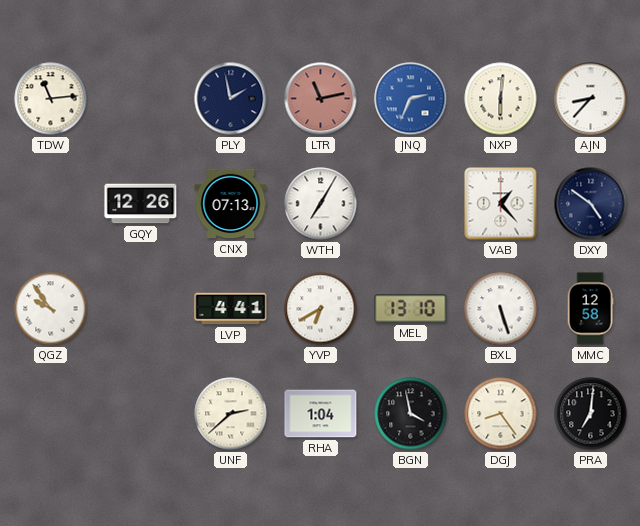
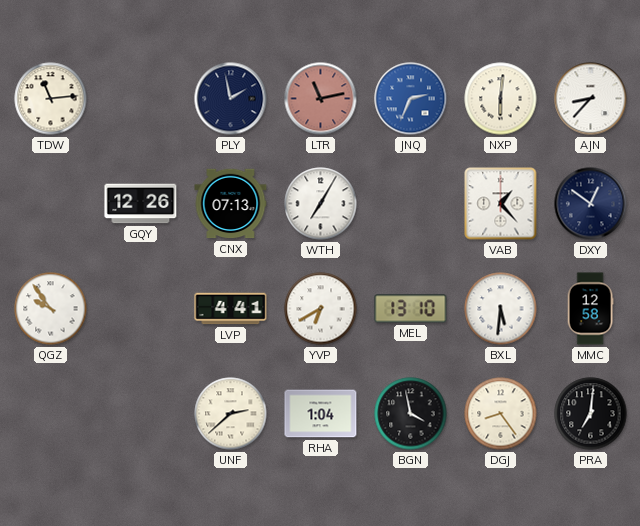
DXY: 4:51 -> 12:51 (591, 204)
BXL: 5:27 -> 5:31 (501, 309)
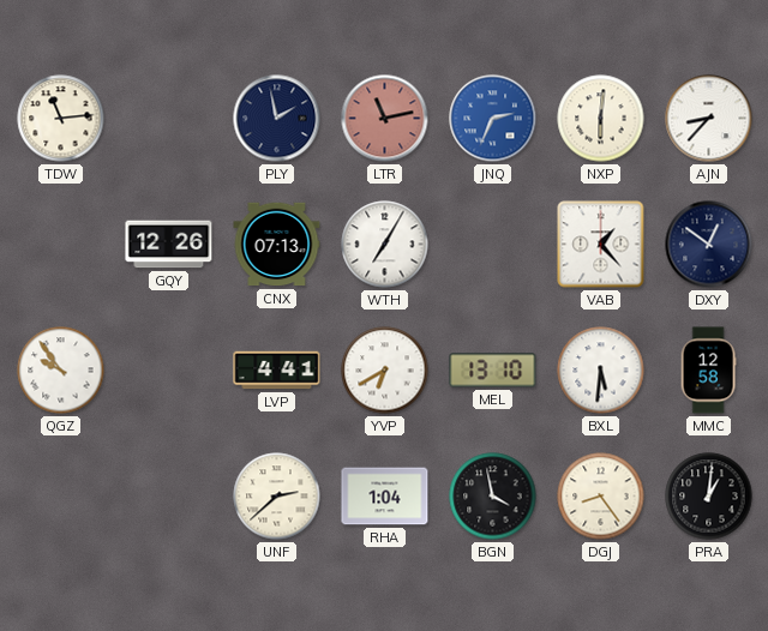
PRA: 7:01 -> 1:01 (709, 497)
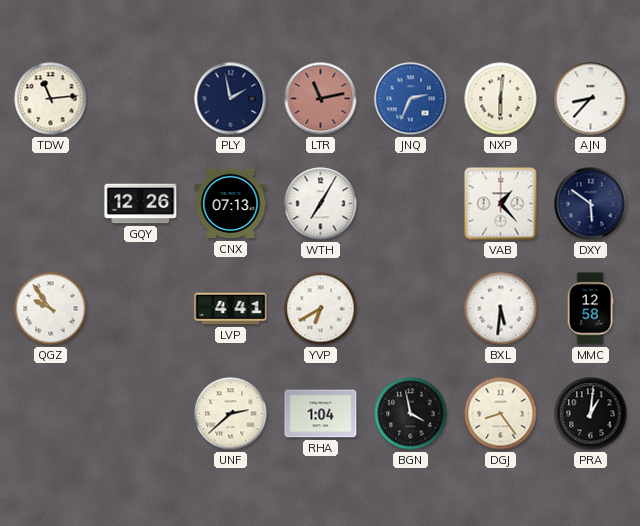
DXY: 12:51 -> 5:51 (591, 204)
MEL: 13:10 -> none (493, 371)
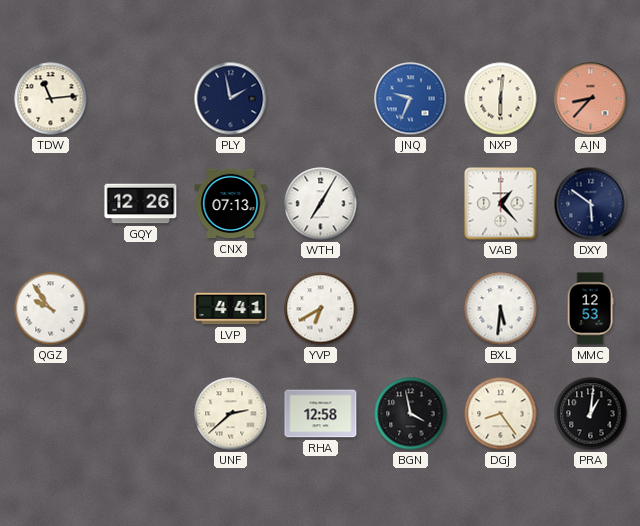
LTR: 11:13 -> none (321, 99)
JNQ: 2:34 -> 9:34 (411, 99)
AJN dial: white -> salmon (591, 99)
MMC: 12:58 -> 12:53 (590, 309)
RHA: 1:04 -> 12:58 (321, 414)
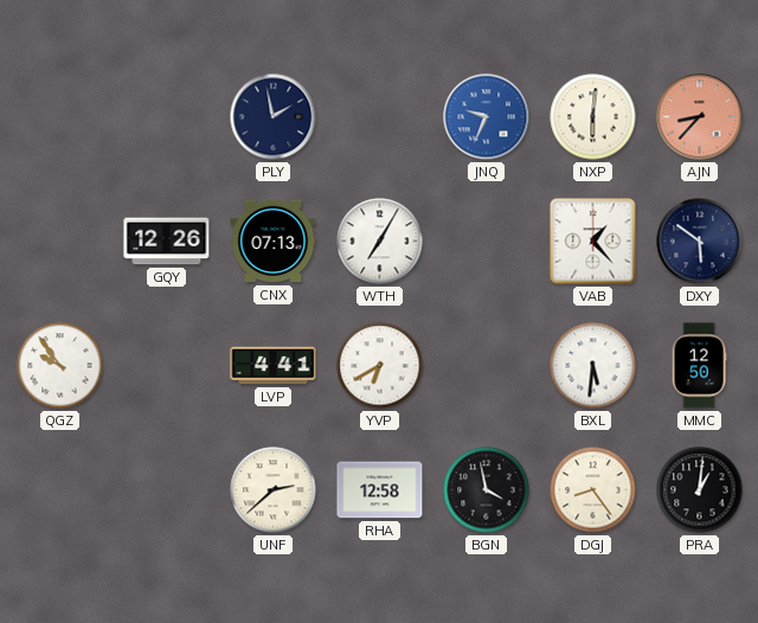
TDW: 11:14 -> none (51, 99)
MMC: 12:53 -> 12:50 (699, 366)
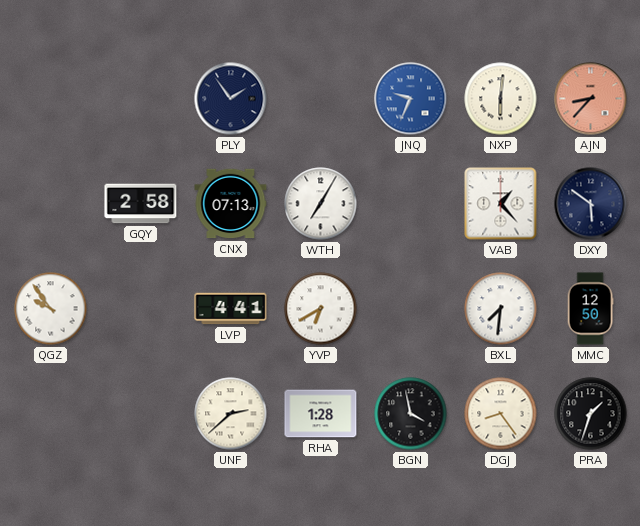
PLY: 1:58 -> 1:54 (231, 99)
GQY: 12:26 -> 2:58 (141, 204)
BXL: 5:31 -> 7:31 (501, 309)
RHA: 12:58 -> 1:28 (321, 414)
PRA: 1:01 -> 1:33 (591, 414)
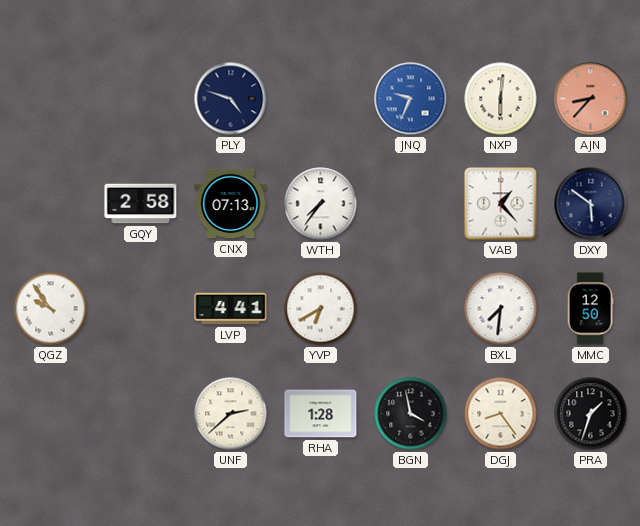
PLY: 1:54 -> 4:48 (231, 99)
WTH: 7:05 -> 7:36 (321, 204)
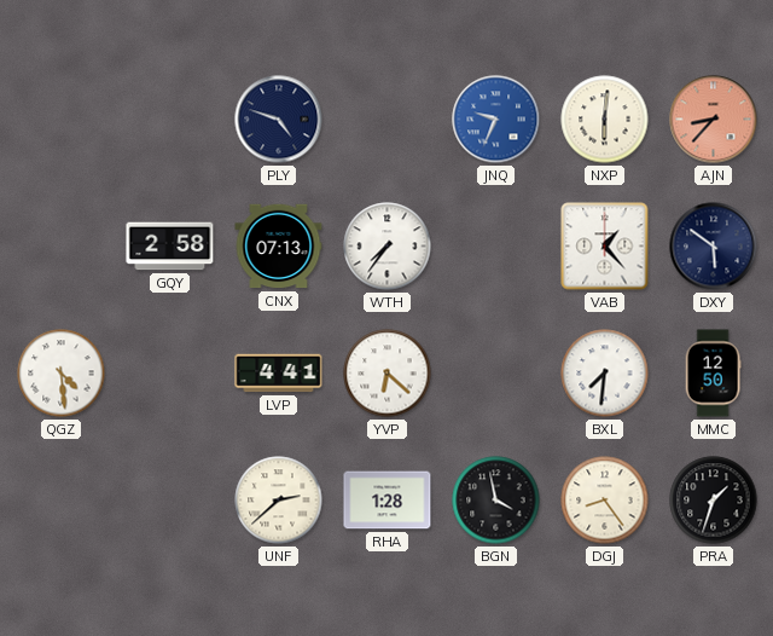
QGZ: 9:54 -> 4:29 (62, 374)
YVP: 6:40 -> 6:22 (388, 374)
